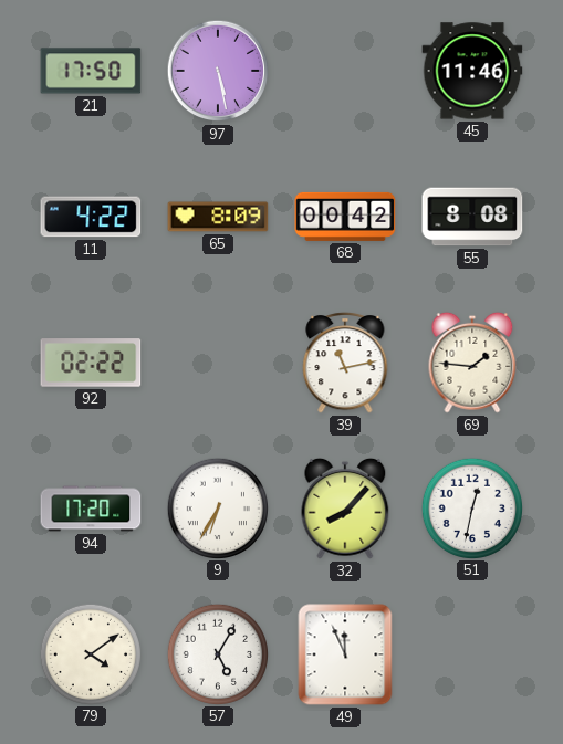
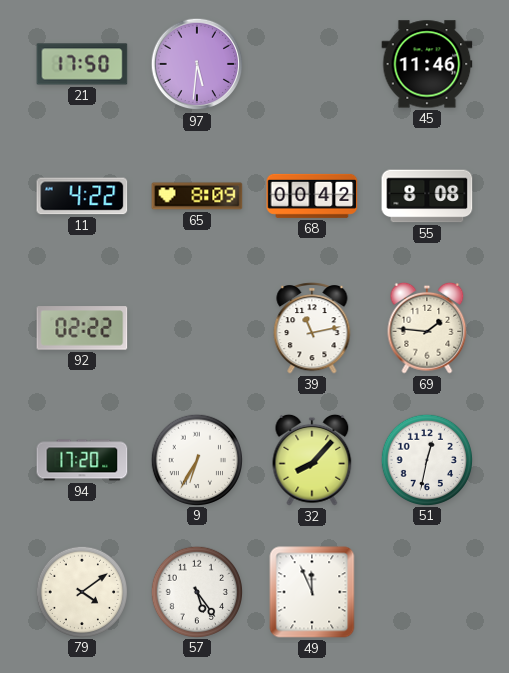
97: 5:28 -> 5:31 (197, 64)
57: 5:05 -> 5:24 (196, 591)
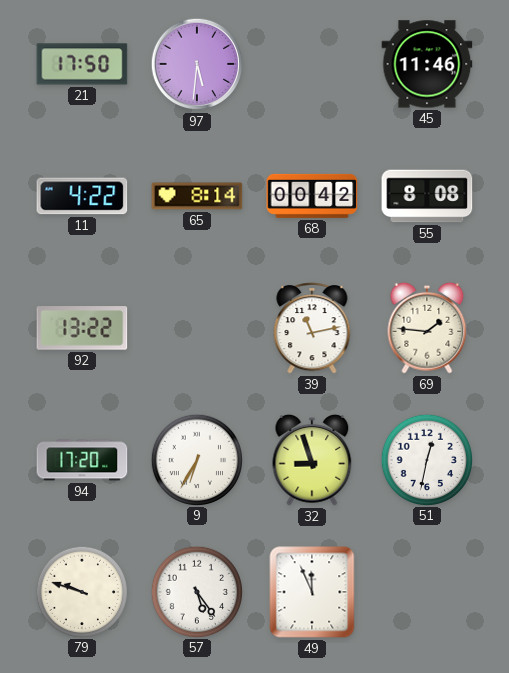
65: 8:09 -> 8:14 (197, 196)
92: 02:22 -> 13:22 (82, 328)
32: 8:07 -> 8:57 (312, 460)
79: 4:09 -> 9:48 (81, 591)
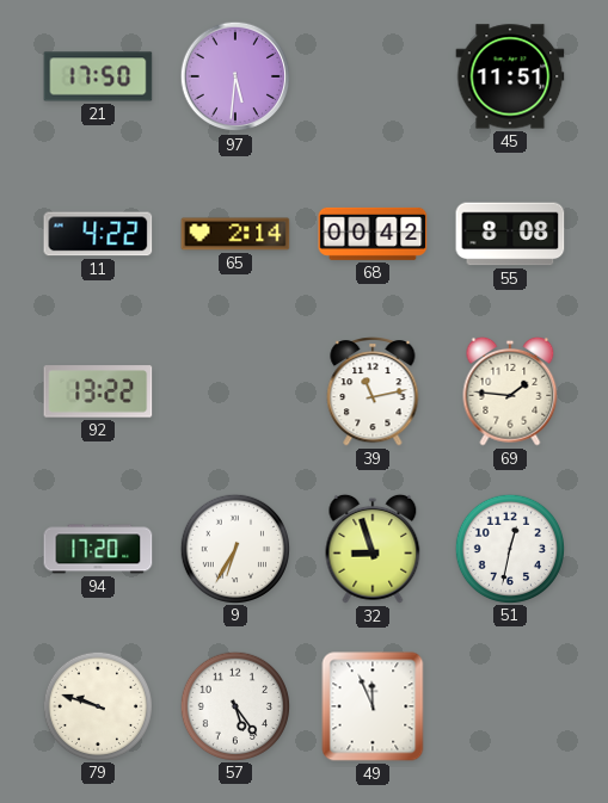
45: 11:46 -> 11:51 (510, 76)
65: 8:14 -> 2:14 (235, 234)
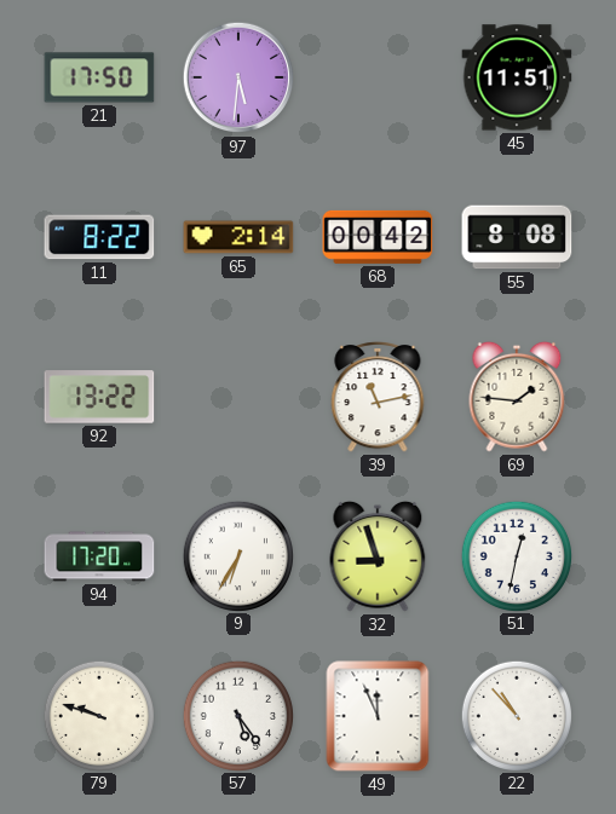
11: 4:22 -> 8:22 (99, 237)
22: none -> 10:53 (516, 715)
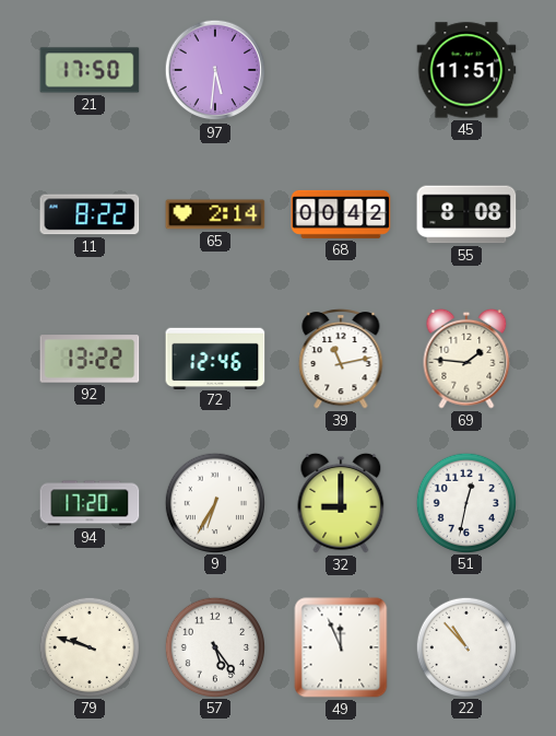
72: none -> 12:46 (215, 358)
32: 8:57 -> 9:00 (341, 503)
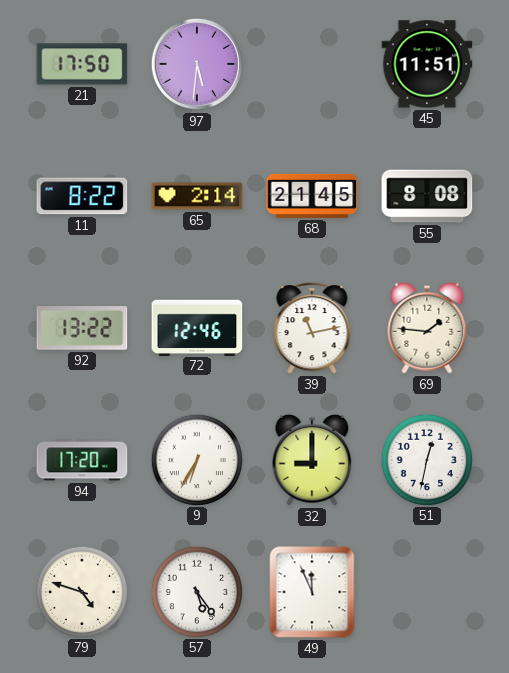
68: 00:42 -> 21:45 (312, 196)
79: 9:48 -> 4:48 (81, 591)
22: 10:53 -> none (465, 646)
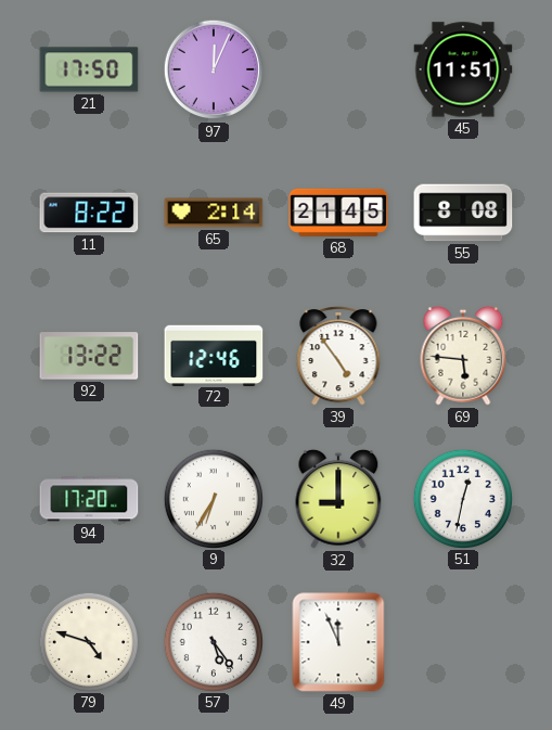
97: 5:31 -> 12:04 (214, 69)
39: 11:13 -> 4:54 (338, 357)
69: 1:46 -> 5:46 (463, 356)
